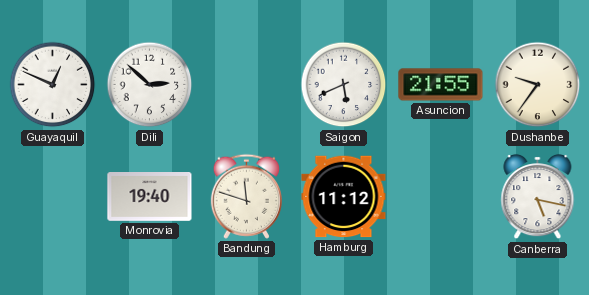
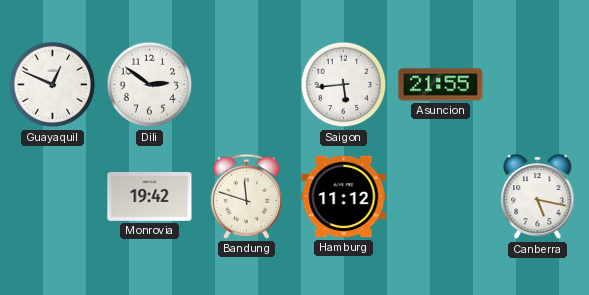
Dili: 2:52 -> 2:51 (150, 85)
Saigon: 5:41 -> 5:44 (344, 85)
Dushanbe: 9:36 -> none (538, 85)
Monrovia: 19:40 -> 19:42 (150, 197)
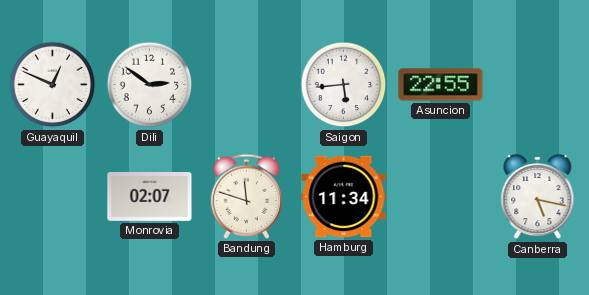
Asuncion: 21:55 -> 22:55 (441, 85)
Monrovia: 19:42 -> 02:07 (150, 197)
Hamburg: 11:12 -> 11:34 (344, 197)
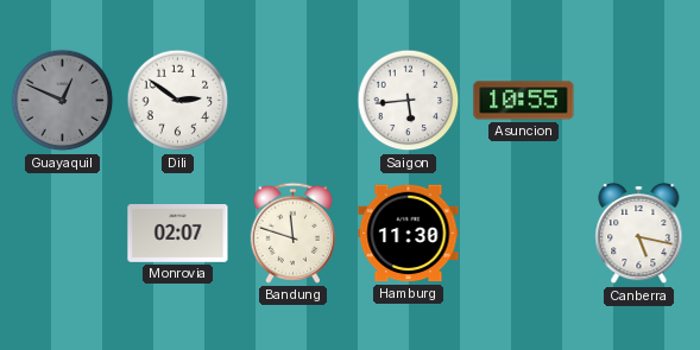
Guayaquil dial: white -> grey (63, 101)
Asuncion: 22:55 -> 10:55 (524, 101)
Hamburg: 11:34 -> 11:30 (409, 234)
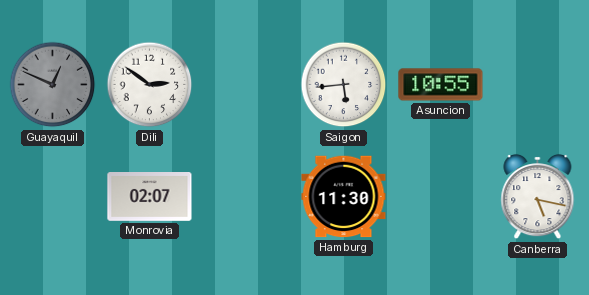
Bandung: 11:48 -> none (292, 233)
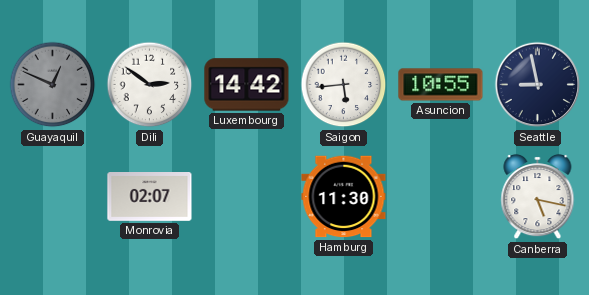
Luxembourg: none -> 14:42 (247, 85)
Seattle: none -> 8:58 (538, 85)
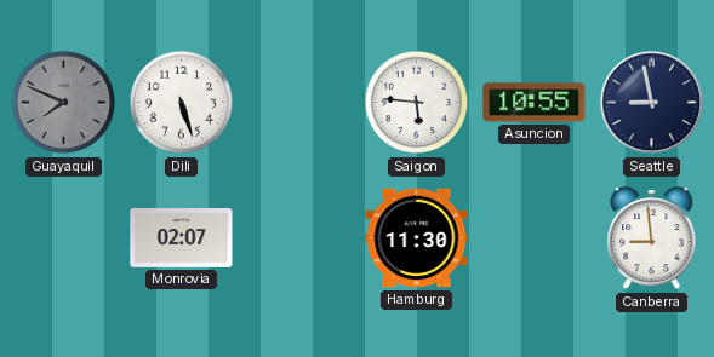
Guayaquil: 12:49 -> 7:49 (64, 103)
Dili: 2:51 -> 5:27 (182, 103)
Luxembourg: 14:42 -> none (247, 85)
Saigon: 5:44 -> 5:46 (417, 103)
Canberra: 5:17 -> 8:59 (652, 238)
